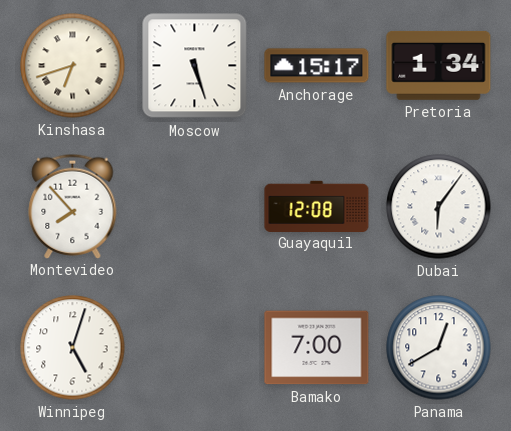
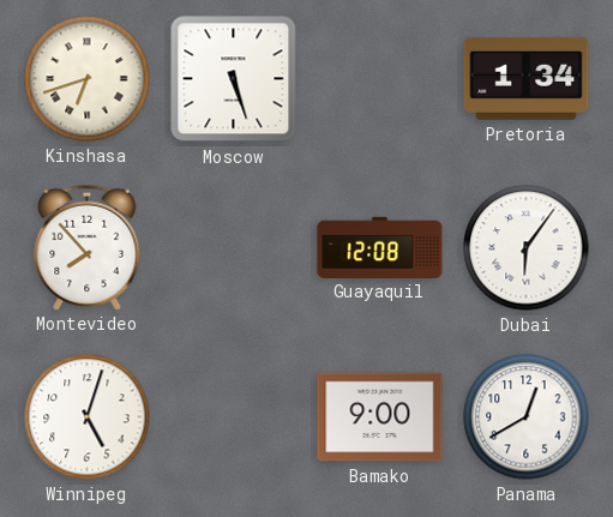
Anchorage: 15:17 -> none (317, 66)
Bamako: 7:00 -> 9:00 (380, 417)
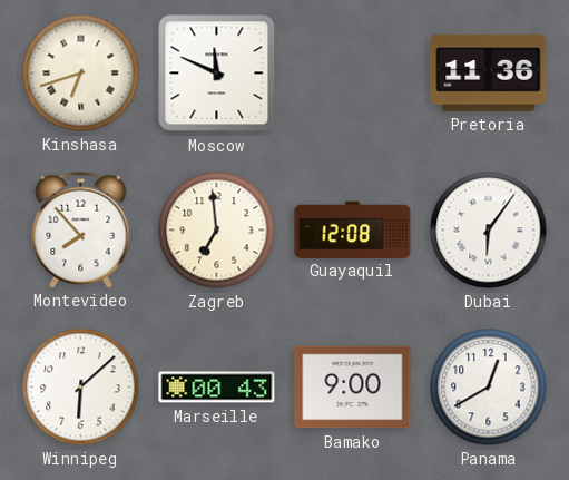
Moscow: 5:27 -> 11:49 (217, 74)
Pretoria: 1:34 -> 11:36 (489, 72)
Zagreb: none -> 6:59 (217, 231)
Winnipeg: 5:03 -> 6:08 (81, 388)
Marseille: none -> 00:43 (217, 388)
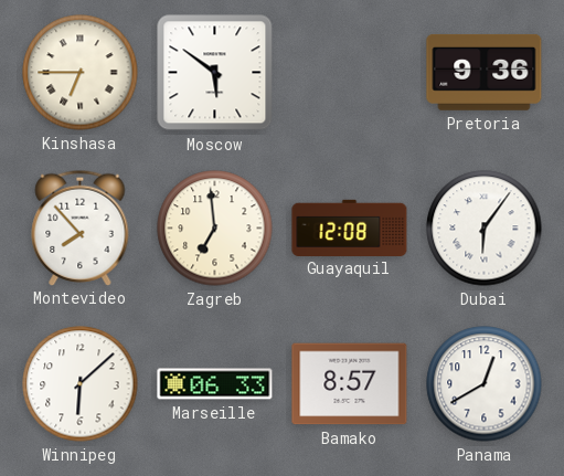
Kinshasa: 6:42 -> 6:45 (81, 73)
Moscow: 11:49 -> 5:51 (215, 73)
Pretoria: 11:36 -> 9:36 (485, 72)
Marseille: 00:43 -> 06:33 (215, 384)
Bamako: 9:00 -> 8:57 (350, 384)
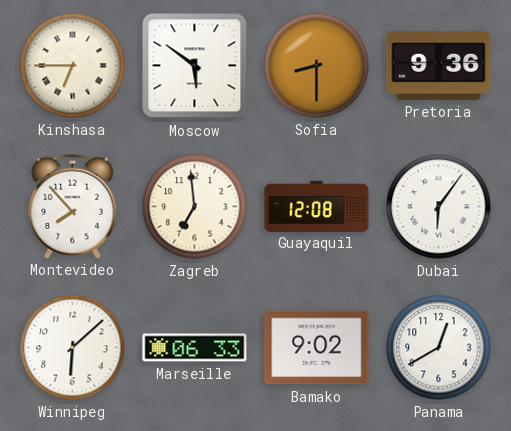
Sofia: none -> 8:30 (317, 66)
Bamako: 8:57 -> 9:02 (317, 348)
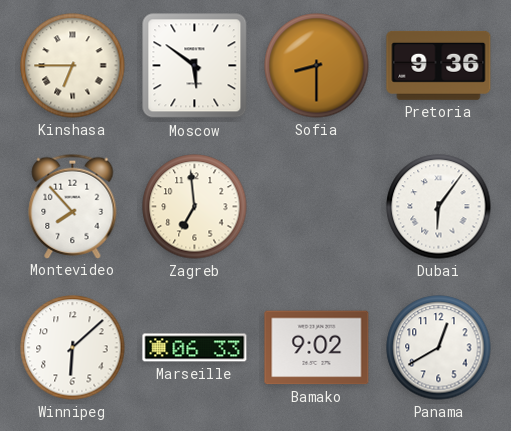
Guayaquil: 12:08 -> none (317, 206)
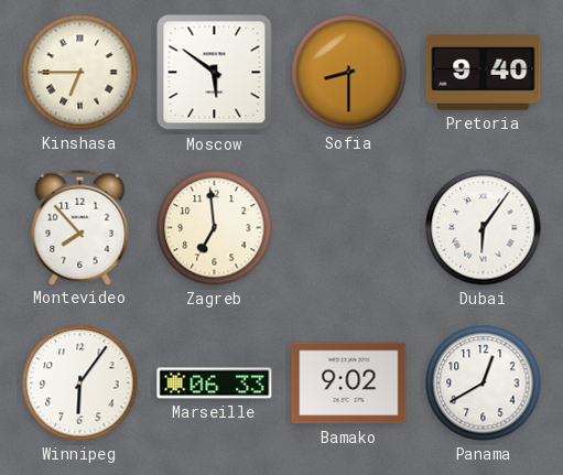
Pretoria: 9:36 -> 9:40 (484, 72)
Winnipeg: 6:08 -> 6:06 (80, 384)
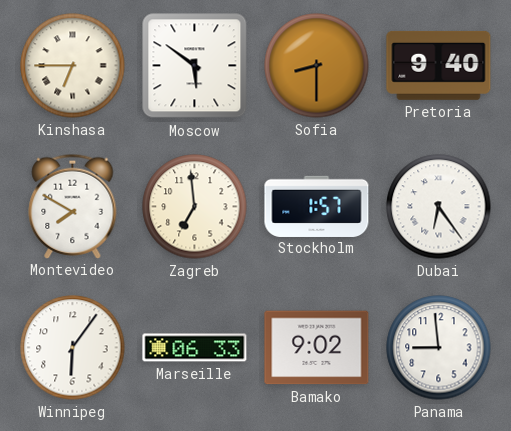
Montevideo: 7:53 -> 7:50 (73, 206)
Stockholm: none -> 1:57 (317, 206)
Dubai: 6:06 -> 6:24 (439, 207)
Panama: 12:40 -> 8:59 (439, 348)
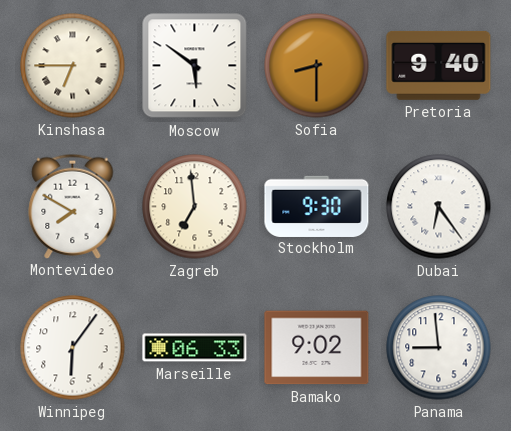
Stockholm: 1:57 -> 9:30 (317, 206)
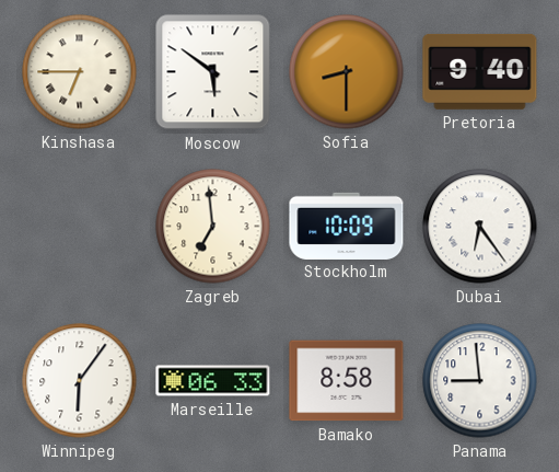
Montevideo: 7:50 -> none (73, 206)
Stockholm: 9:30 -> 10:09 (347, 226)
Bamako: 9:02 -> 8:58 (347, 381)
